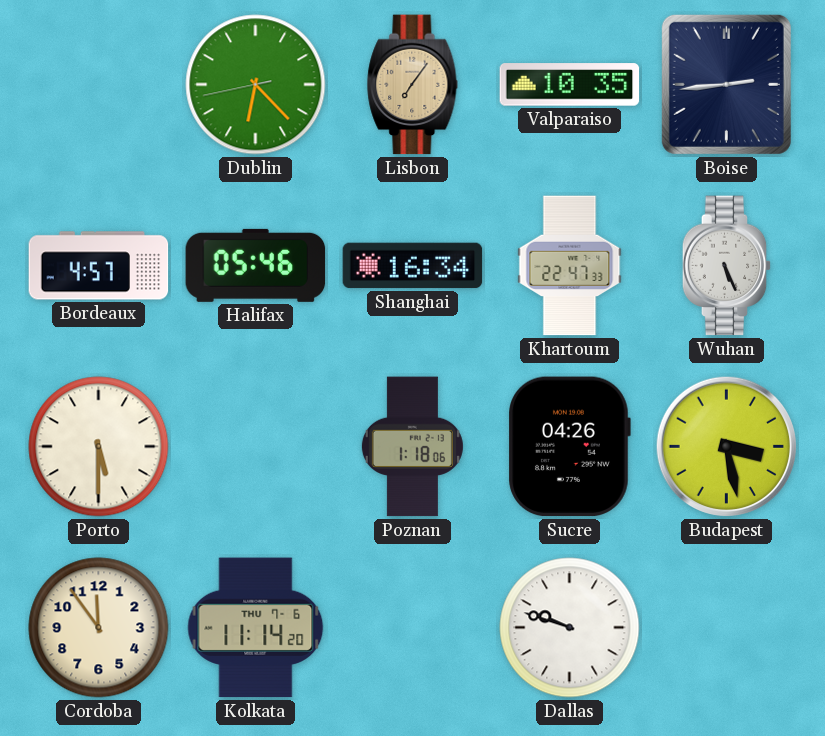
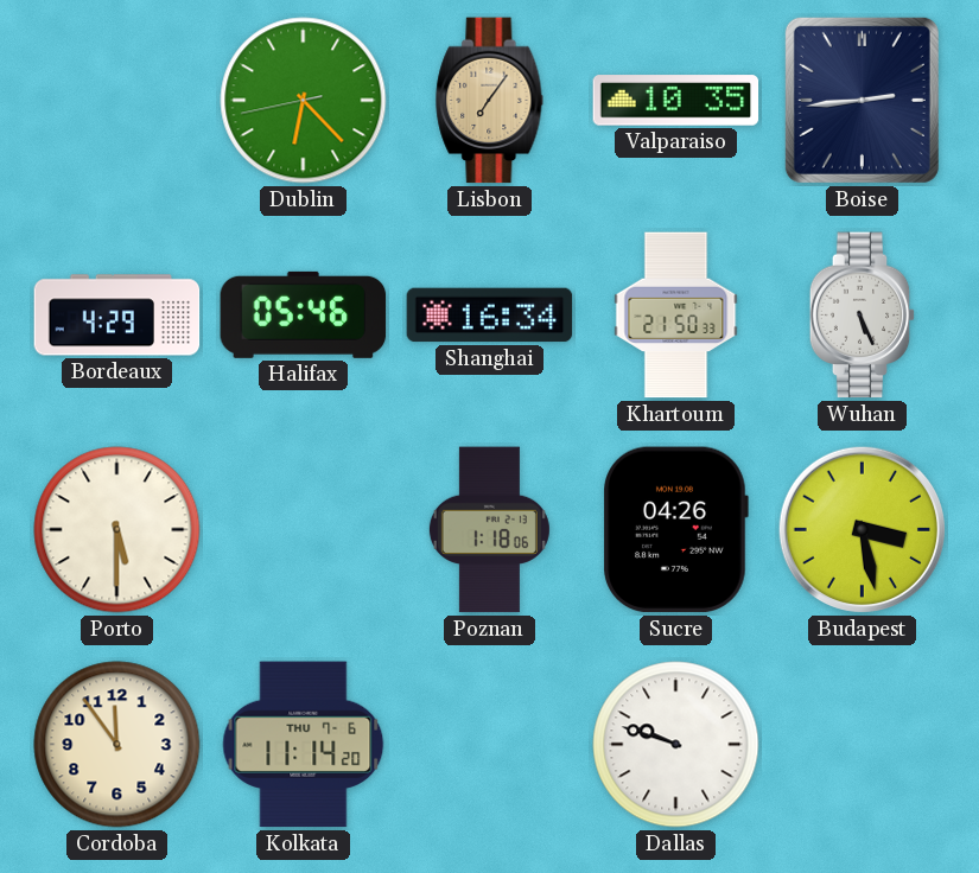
Bordeaux: 4:57 -> 4:29 (117, 316)
Khartoum: 22:47 -> 21:50 (676, 316)
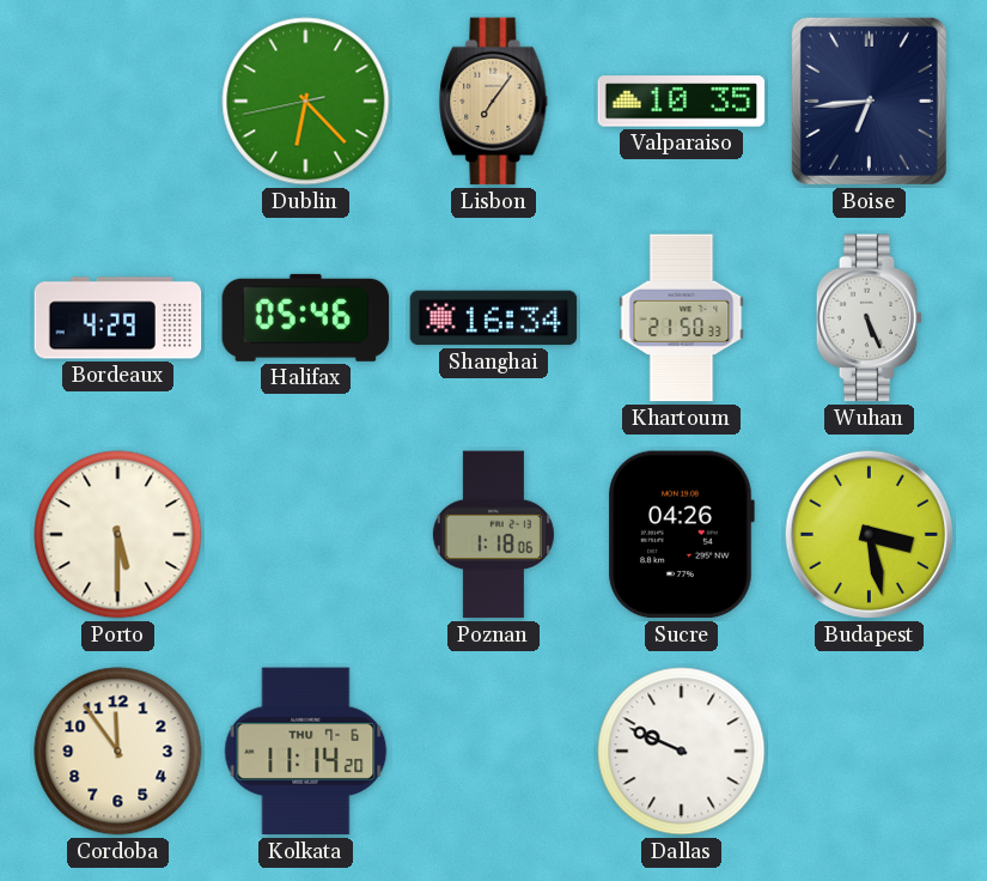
Boise: 2:44 -> 6:44 (869, 101)
Dallas: 9:48 -> 9:49 (682, 752)
